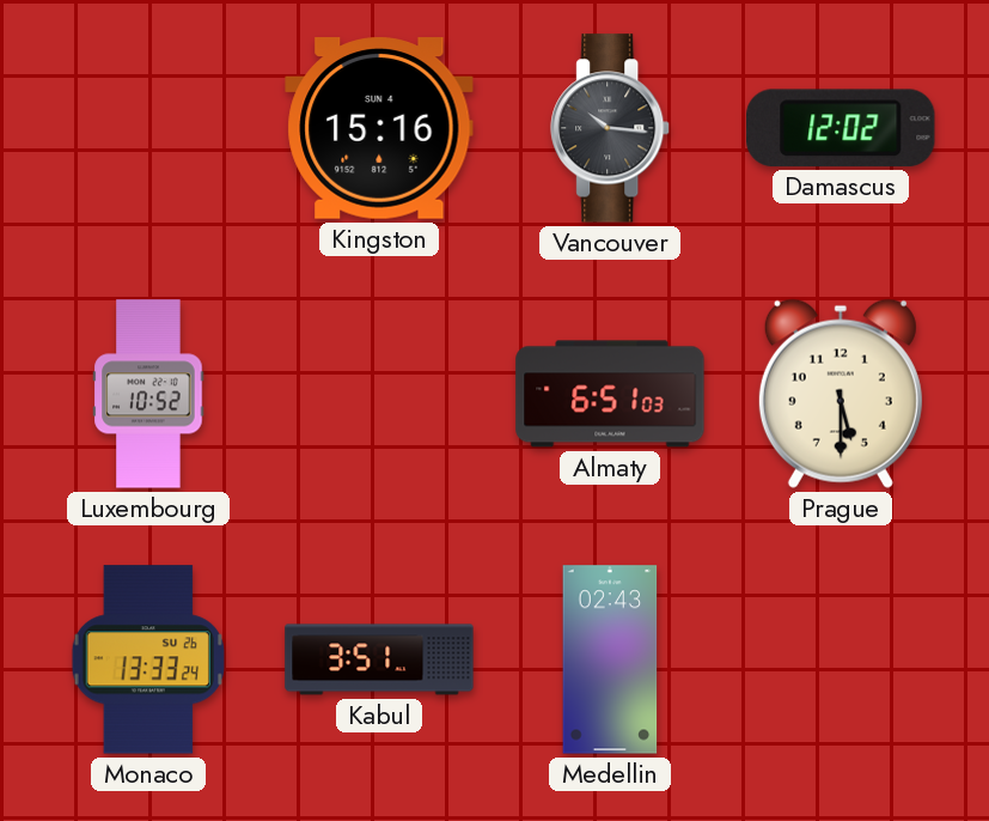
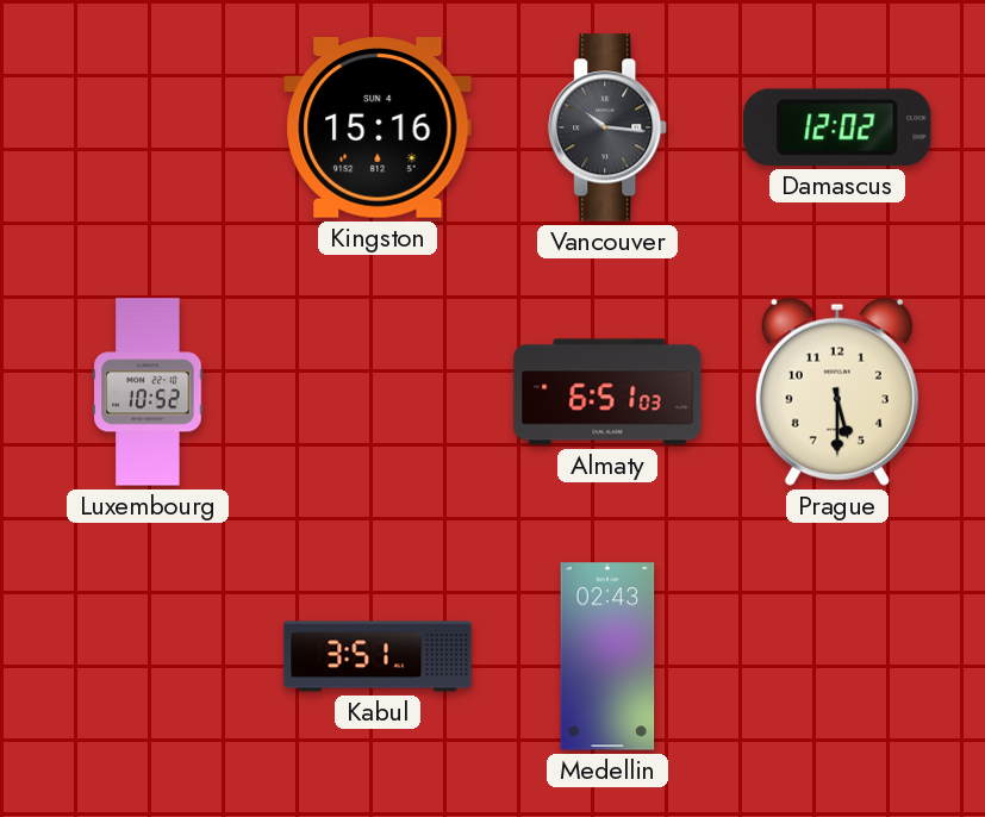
Monaco: 13:33 -> none (148, 659)
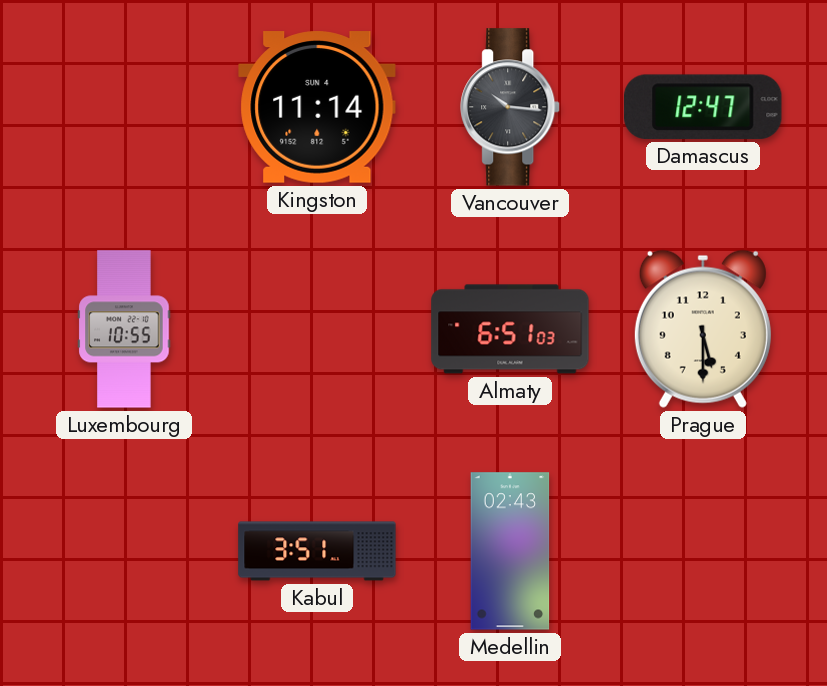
Kingston: 15:16 -> 11:14 (317, 107)
Damascus: 12:02 -> 12:47 (703, 107)
Luxembourg: 10:52 -> 10:55 (124, 329)
